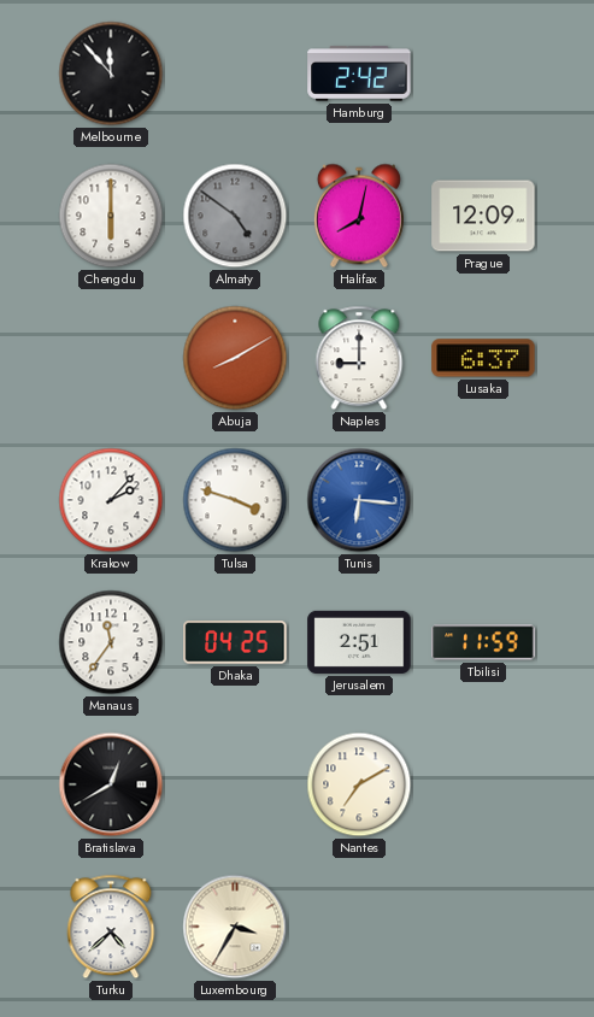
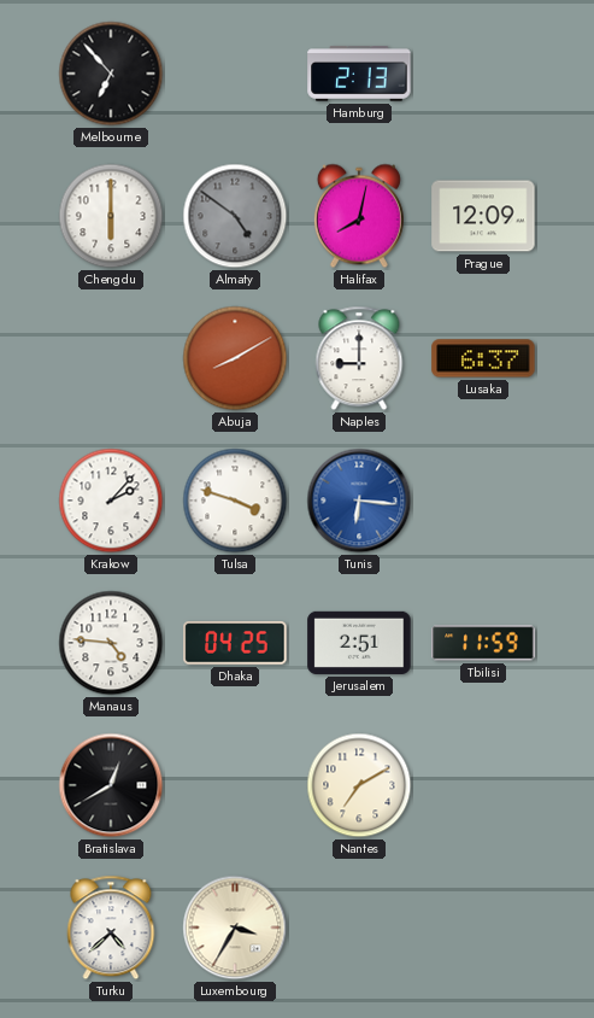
Melbourne: 11:53 -> 6:53 (111, 74)
Hamburg: 2:42 -> 2:13 (359, 74)
Manaus: 11:36 -> 4:46 (111, 643)
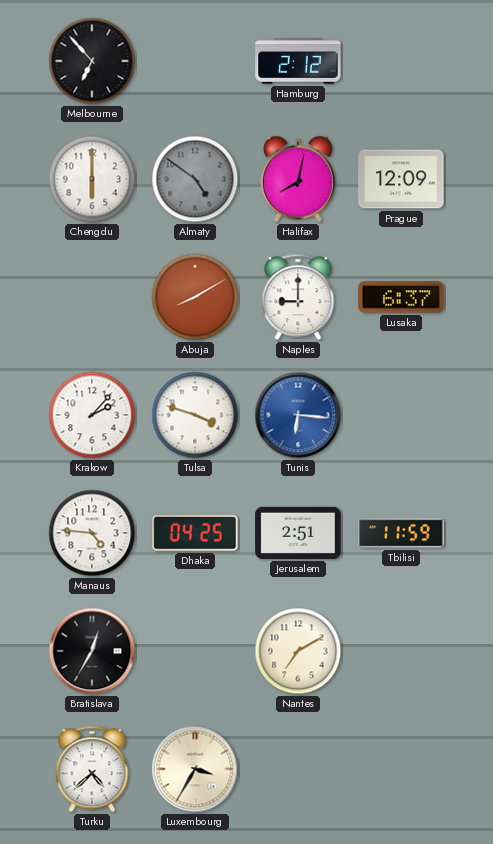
Hamburg: 2:13 -> 2:12 (298, 61)
Bratislava: 12:40 -> 12:35 (92, 651)
